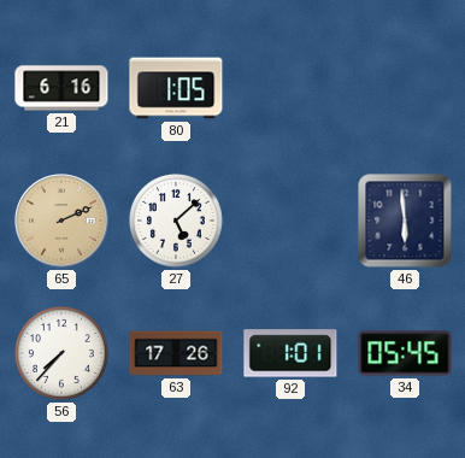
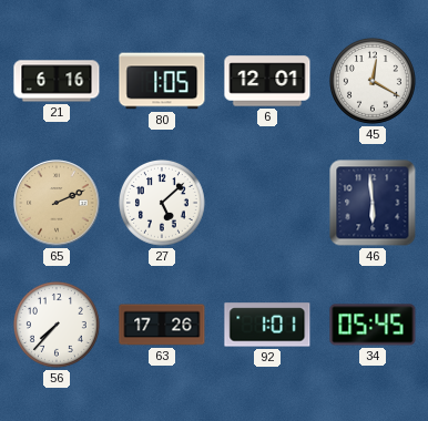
6: none -> 12:01 (267, 81)
45: none -> 12:20 (373, 81)
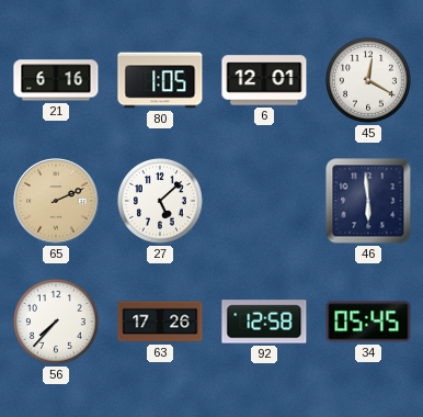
92: 1:01 -> 12:58 (264, 322)
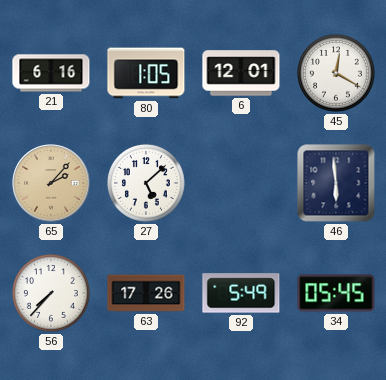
65: 2:11 -> 2:07 (51, 183)
92: 12:58 -> 5:49 (241, 293)
